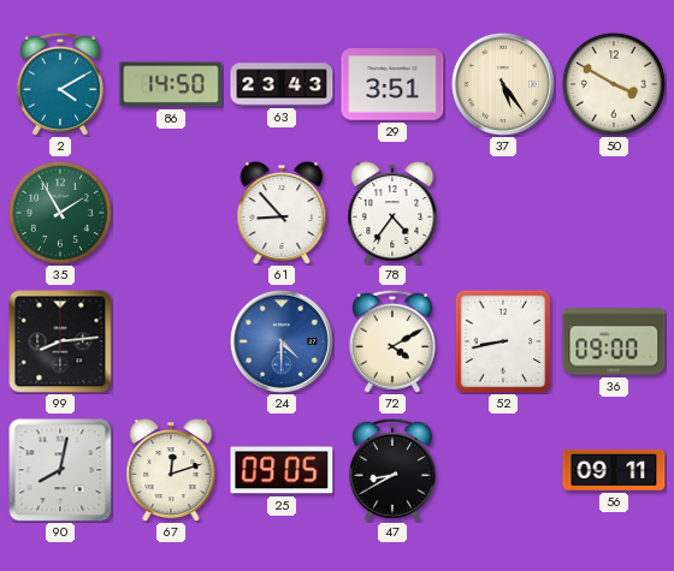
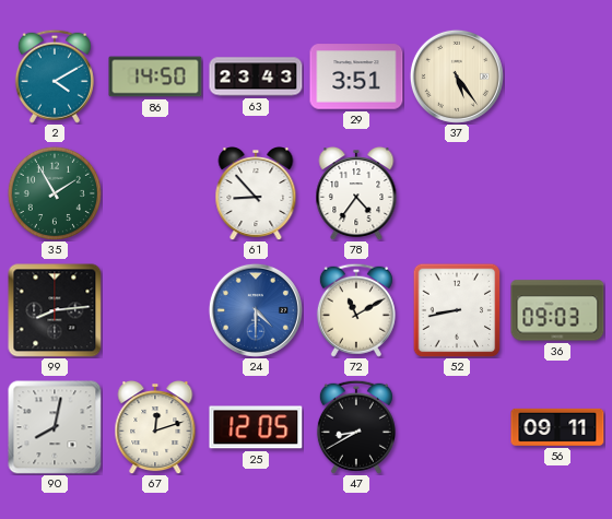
50: 3:50 -> none (614, 84)
72: 4:10 -> 11:10 (356, 310)
36: 09:00 -> 09:03 (557, 310)
25: 09:05 -> 12:05 (256, 427)
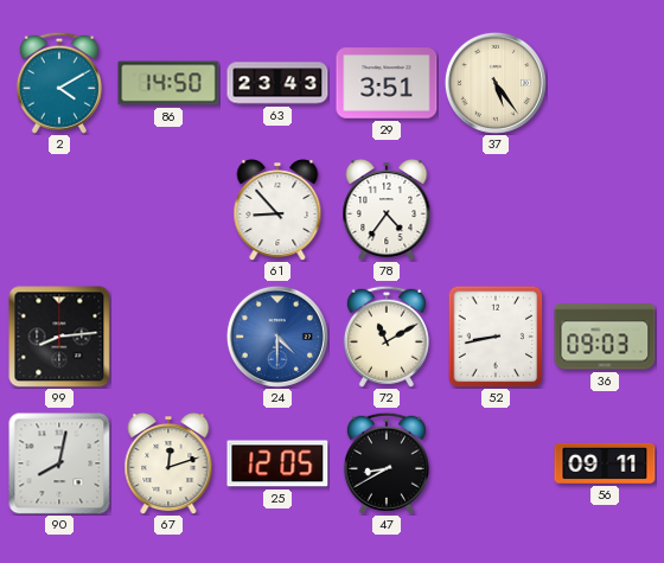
35: 1:55 -> none (55, 193)
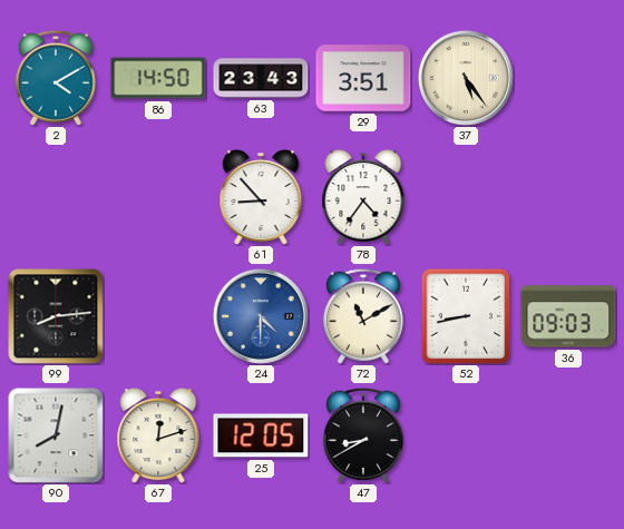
56: 09:11 -> none (605, 463)
